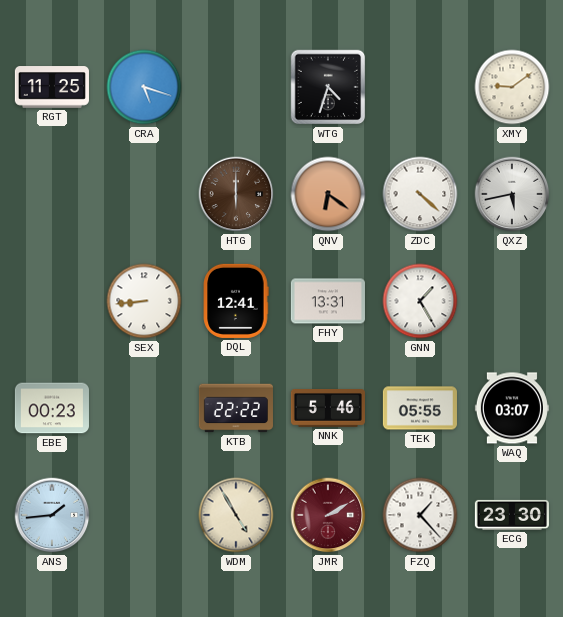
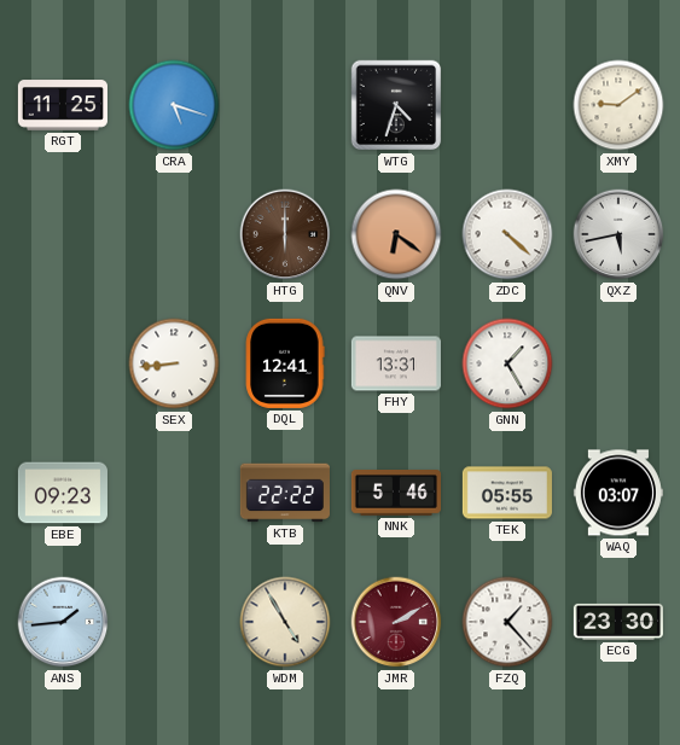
EBE: 00:23 -> 09:23 (63, 493)
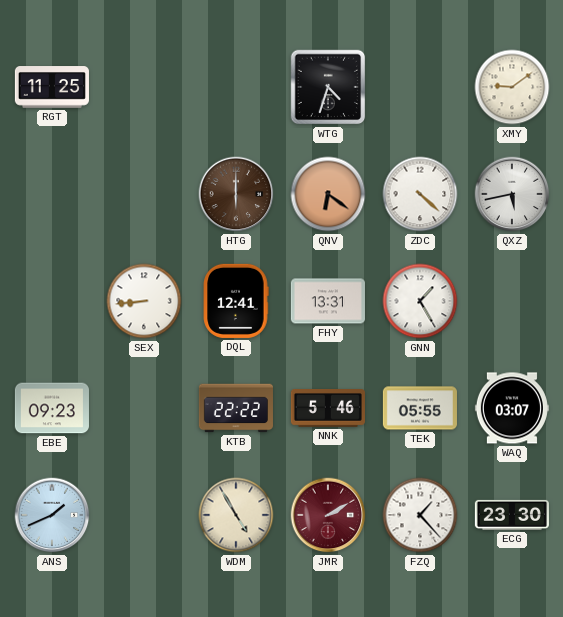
CRA: 5:18 -> none (174, 105)
ANS: 1:44 -> 1:41 (52, 515)
